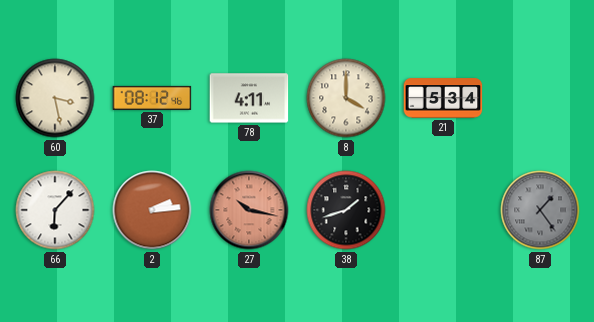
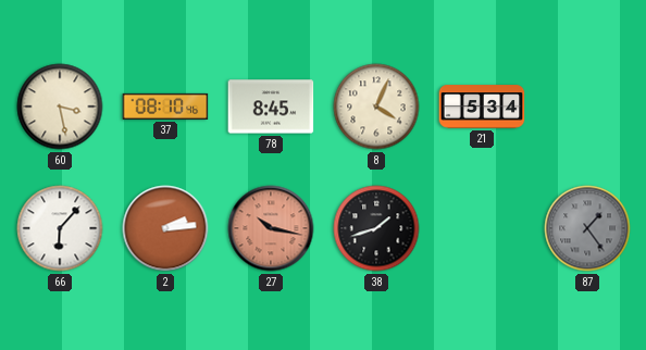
37: 08:12 -> 08:10 (165, 107)
78: 4:11 -> 8:45 (271, 107)
8: 4:00 -> 4:04 (376, 107)
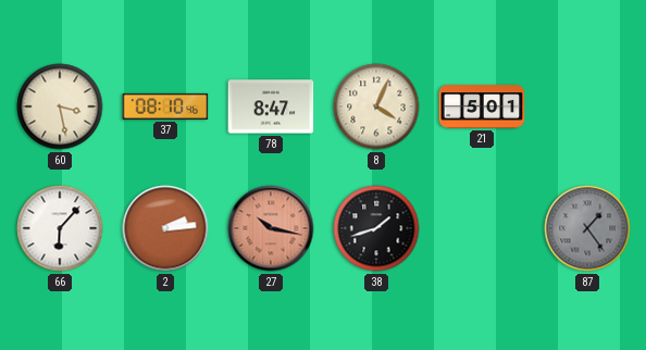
78: 8:45 -> 8:47 (271, 107)
21: 5:34 -> 5:01 (482, 107)
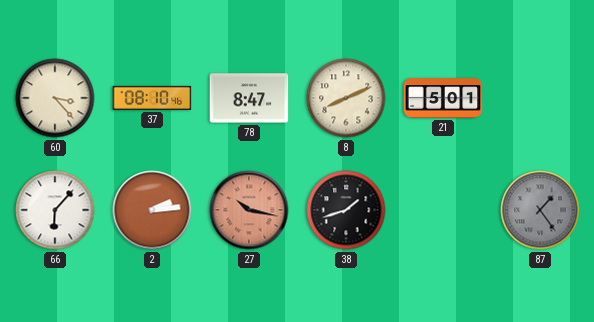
60: 3:28 -> 3:23 (55, 98)
8: 4:04 -> 8:11 (346, 98)
